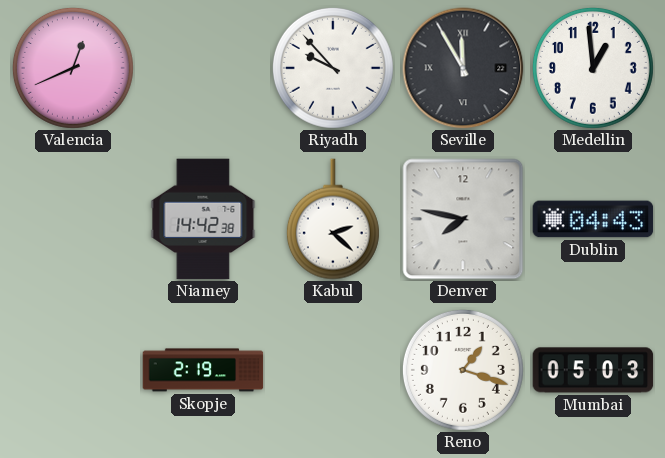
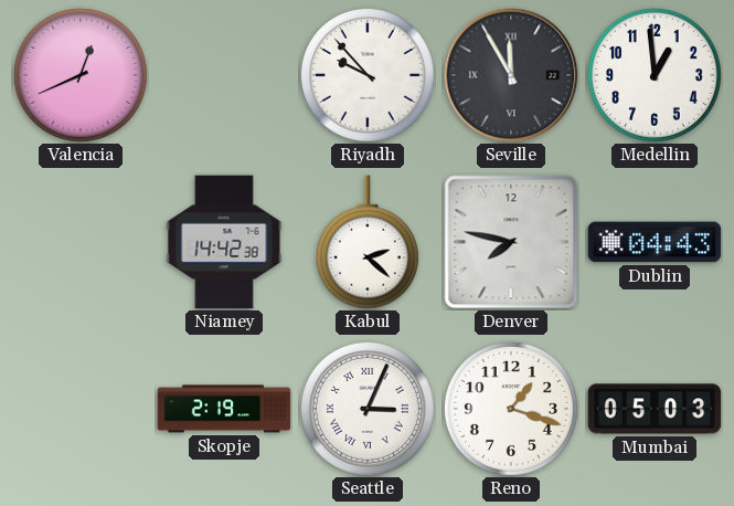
Seattle: none -> 3:04 (368, 409)
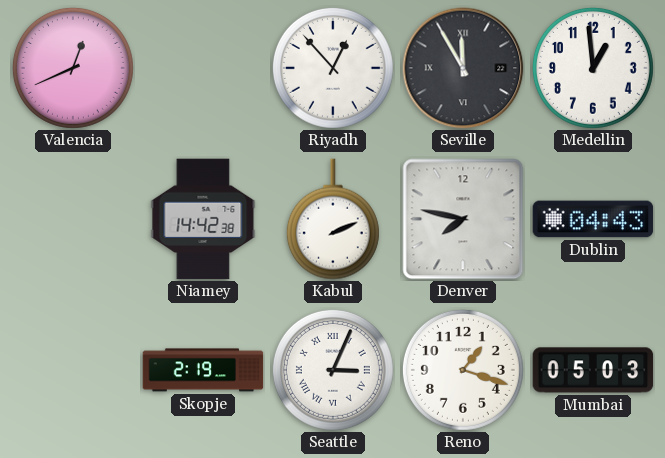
Riyadh: 9:53 -> 12:53 (333, 68)
Kabul: 2:22 -> 2:11 (333, 219)
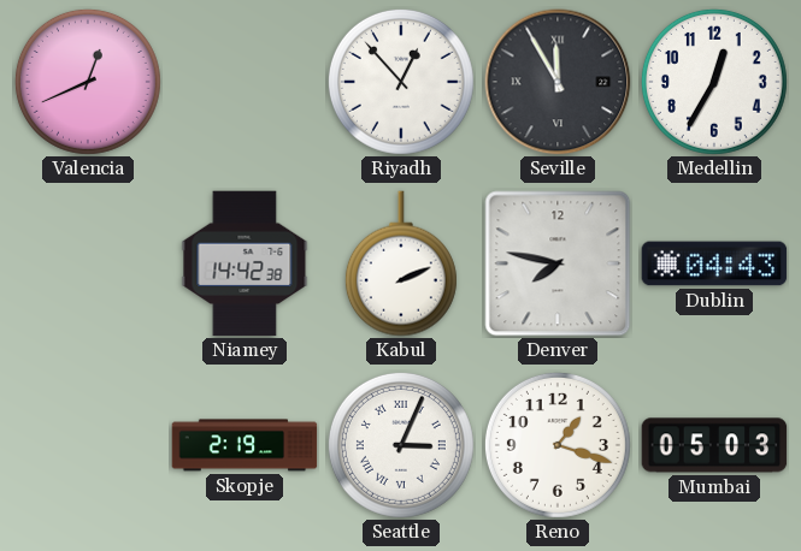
Medellin: 12:59 -> 12:35 (714, 82)
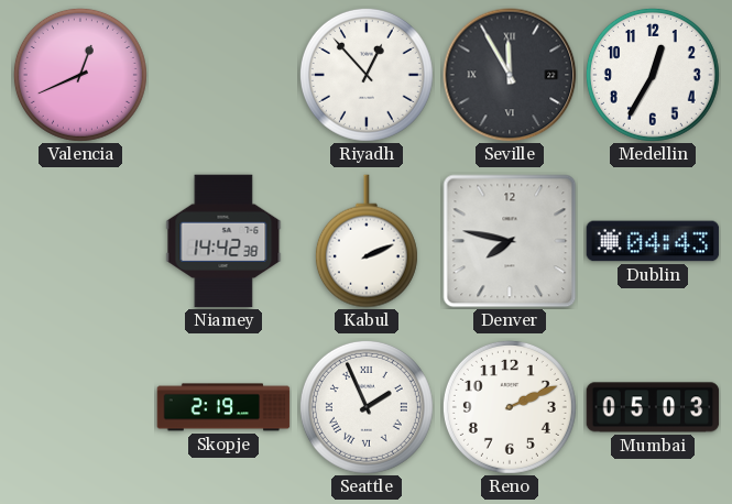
Seattle: 3:04 -> 1:56 (367, 407)
Reno: 1:18 -> 2:11 (510, 407)
